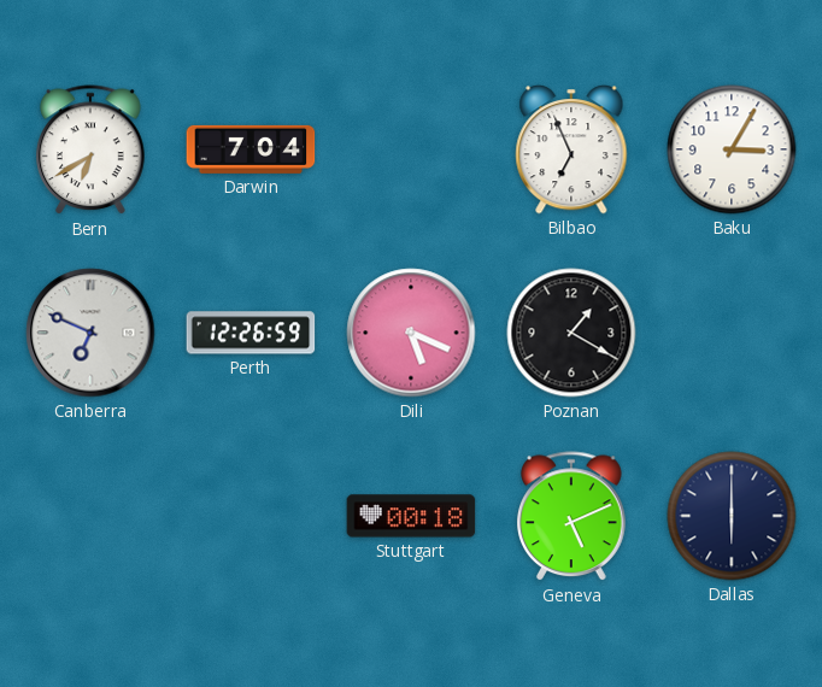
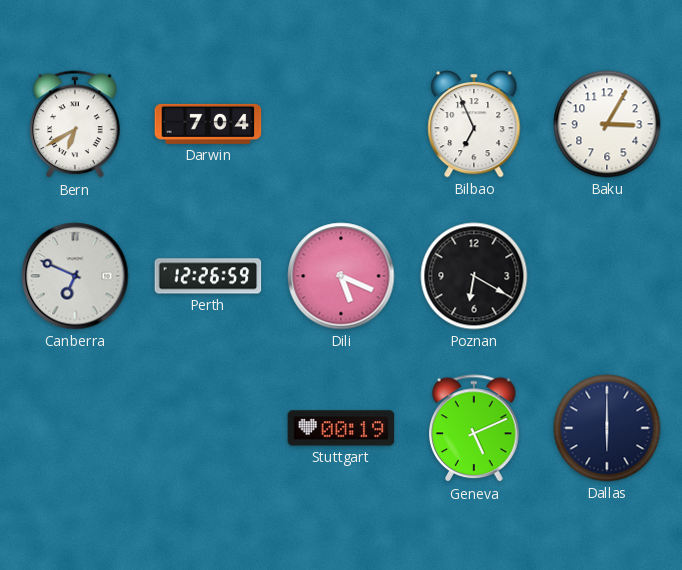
Poznan: 1:20 -> 6:20 (474, 276)
Stuttgart: 00:18 -> 00:19 (341, 428)
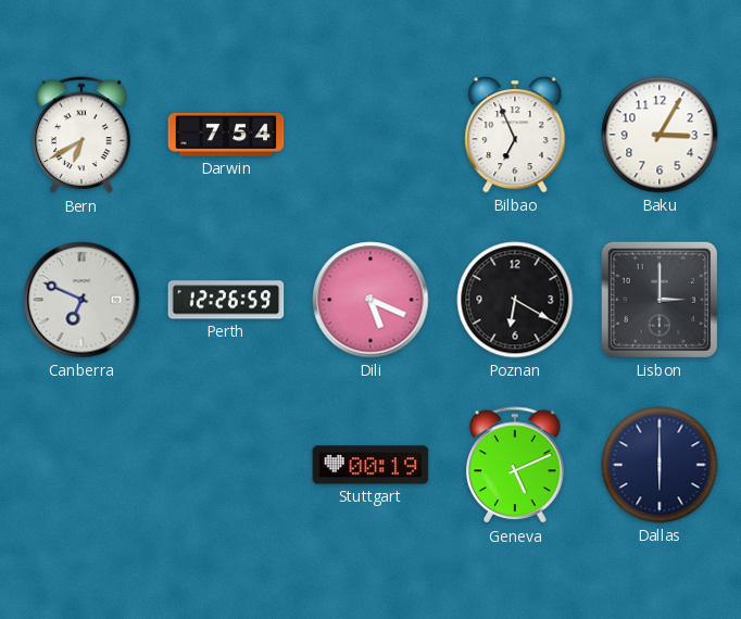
Darwin: 7:04 -> 7:54 (226, 135)
Lisbon: none -> 3:00 (660, 300)
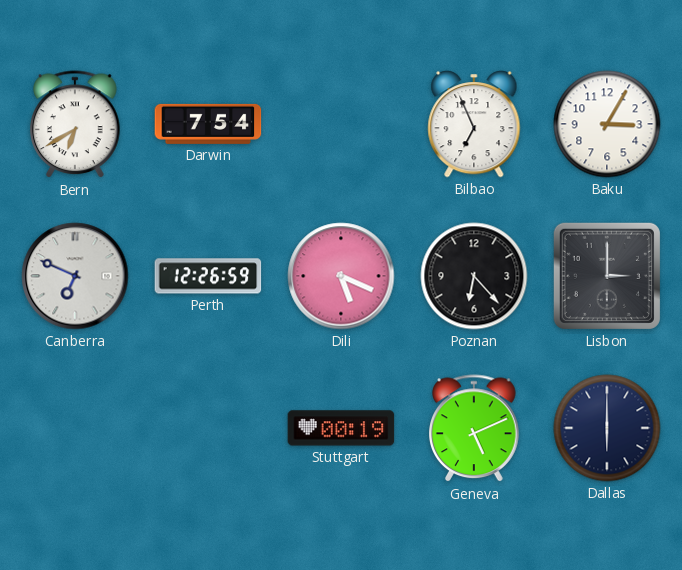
Poznan: 6:20 -> 6:23 (474, 276)
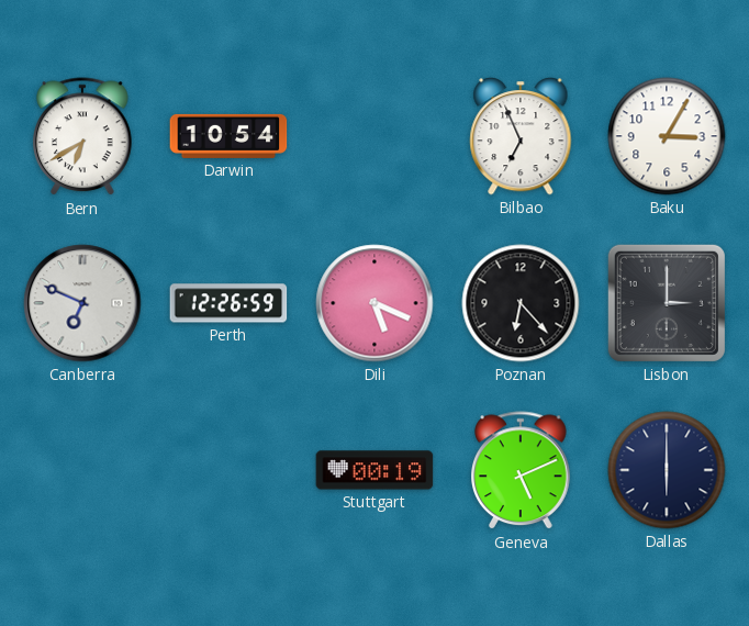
Darwin: 7:54 -> 10:54 (228, 136)
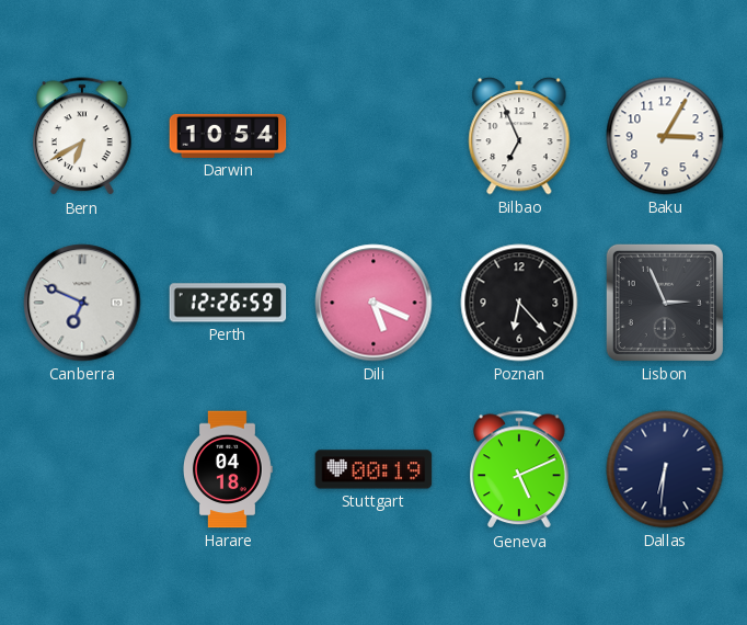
Lisbon: 3:00 -> 2:56 (665, 303)
Harare: none -> 04:18 (228, 469)
Dallas: 6:00 -> 6:31 (665, 469)
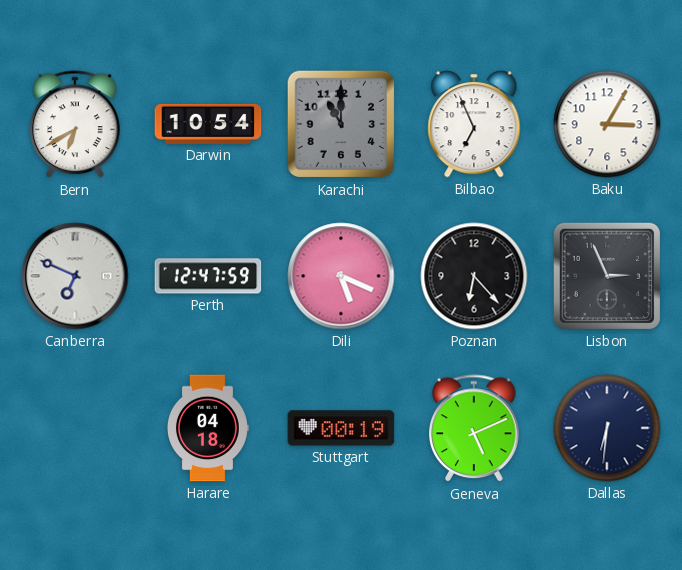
Karachi: none -> 11:00 (341, 124)
Perth: 12:26 -> 12:47 (208, 276)
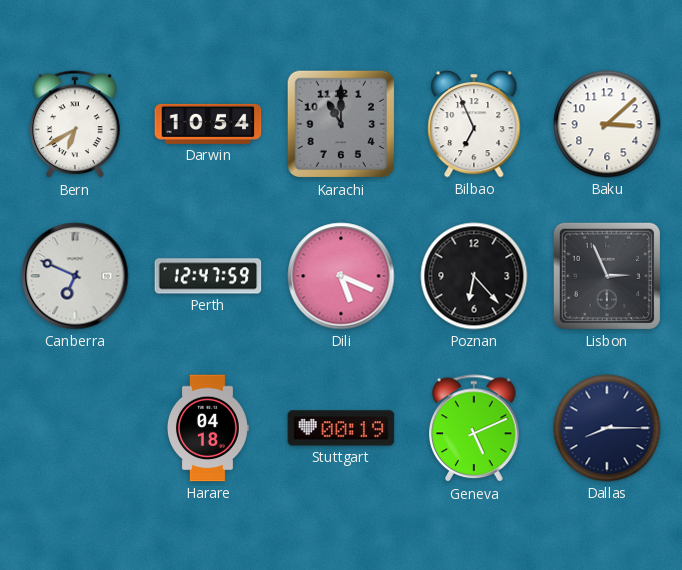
Baku: 3:05 -> 3:08 (607, 124)
Dallas: 6:31 -> 8:15 (607, 428)
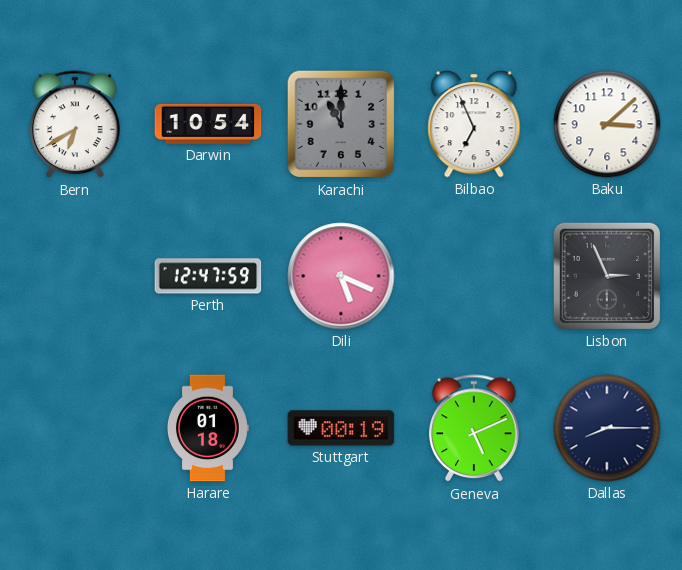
Canberra: 6:49 -> none (75, 276)
Poznan: 6:23 -> none (474, 276)
Harare: 04:18 -> 01:18 (208, 428)
